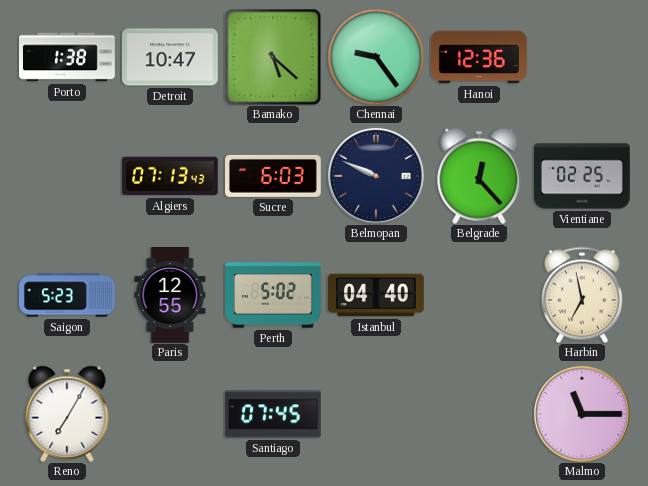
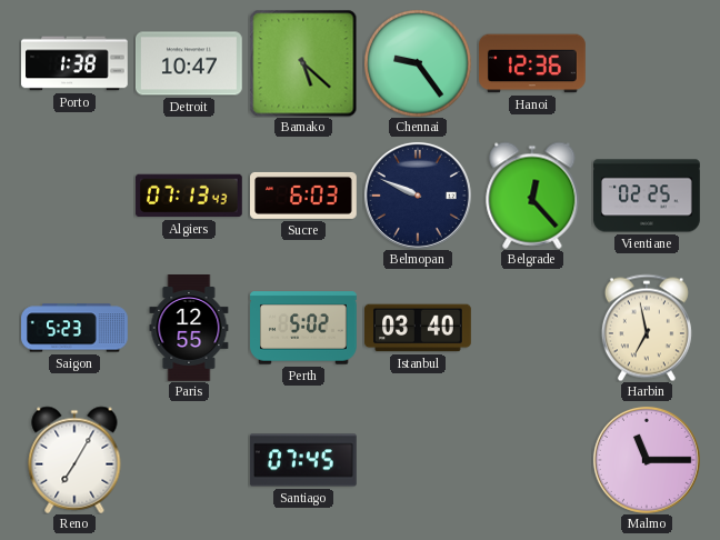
Istanbul: 04:40 -> 03:40 (419, 328)
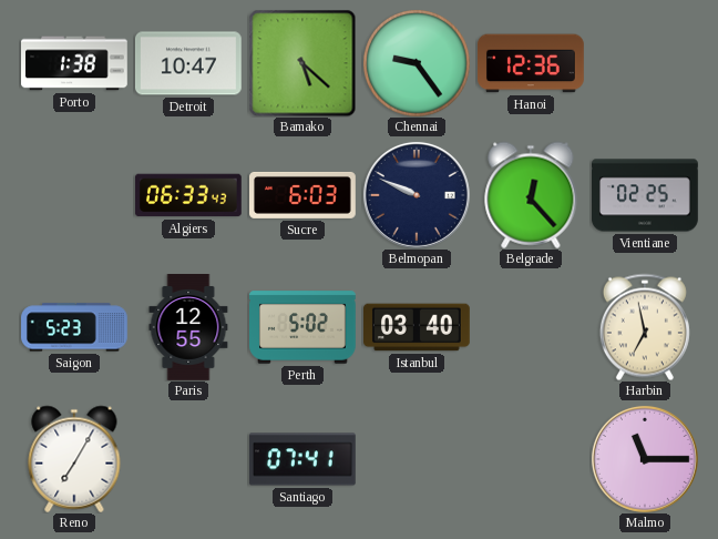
Algiers: 07:13 -> 06:33 (188, 195)
Santiago: 07:45 -> 07:41 (302, 459)
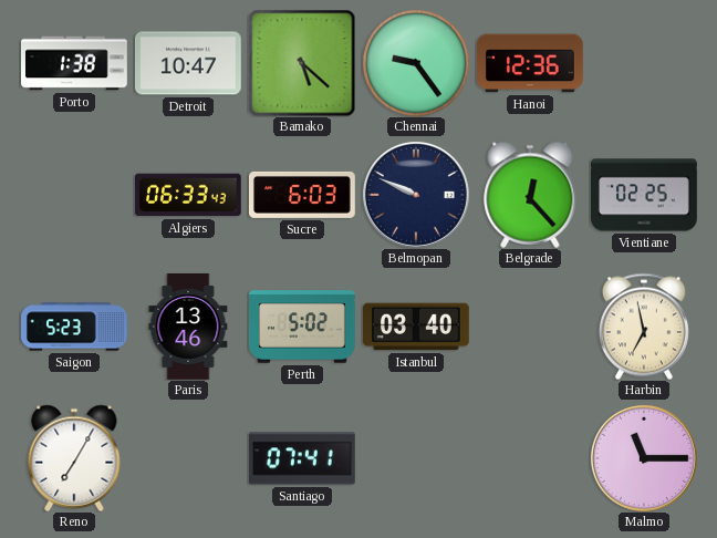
Paris: 12:55 -> 13:46 (188, 328)
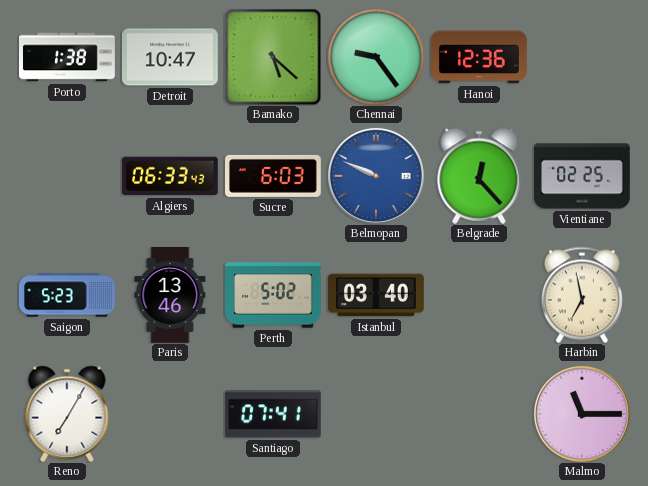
Belmopan dial: navy -> blue (376, 176)
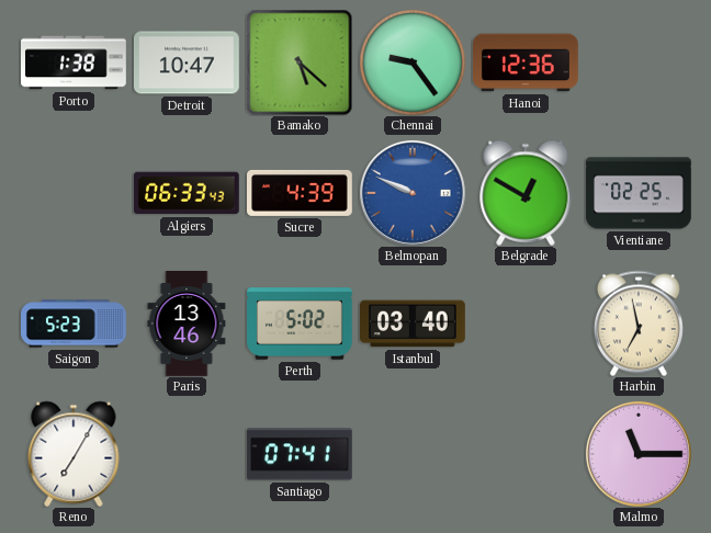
Sucre: 6:03 -> 4:39 (301, 193)
Belgrade: 12:23 -> 12:50 (526, 193)
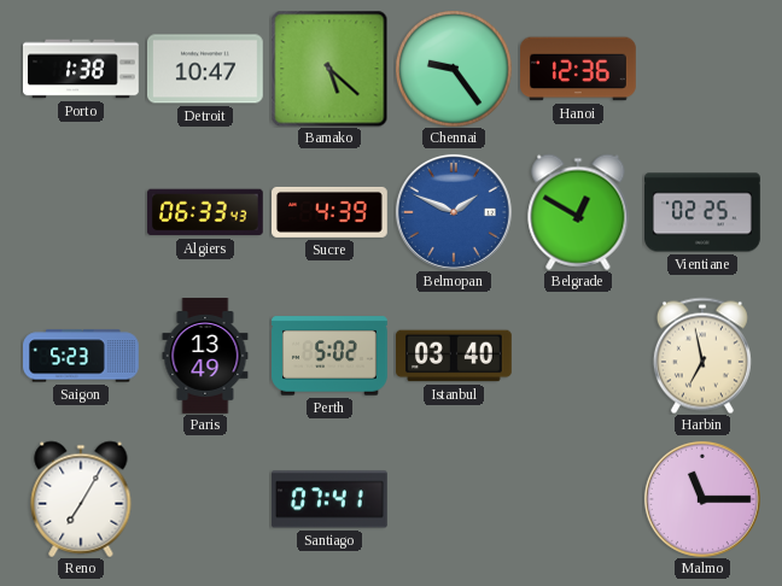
Belmopan: 9:49 -> 1:49 (454, 212)
Paris: 13:46 -> 13:49 (205, 357)
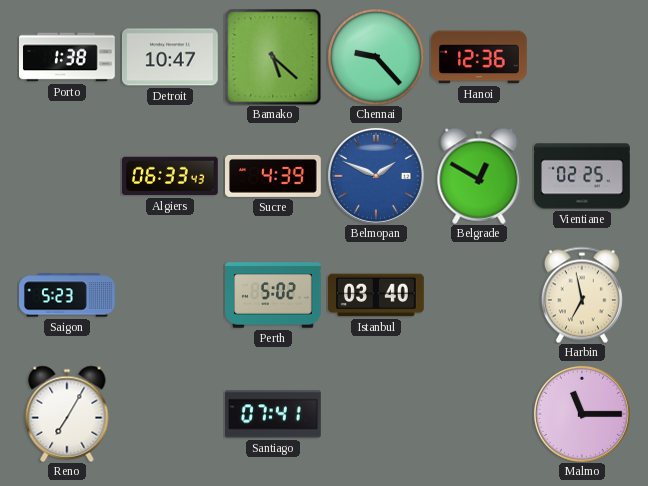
Chennai: 9:24 -> 9:23 (376, 57)
Paris: 13:49 -> none (205, 357)
